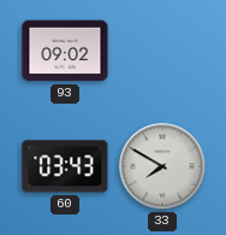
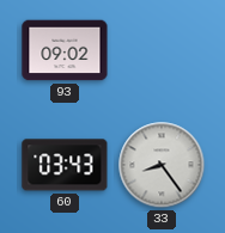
33: 7:50 -> 8:24 (162, 165)
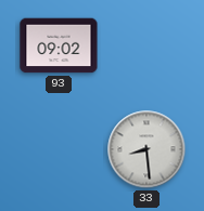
60: 03:43 -> none (65, 165)
33: 8:24 -> 8:29 (146, 149)
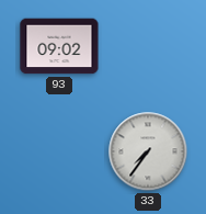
33: 8:29 -> 7:36 (148, 151)
